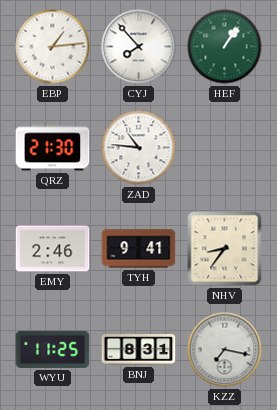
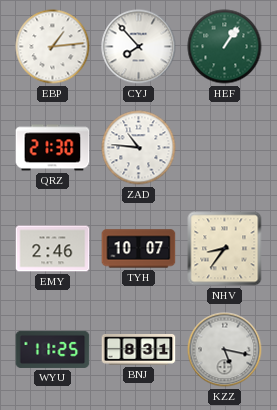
TYH: 9:41 -> 10:07 (139, 249)
KZZ: 7:17 -> 5:17 (225, 350)
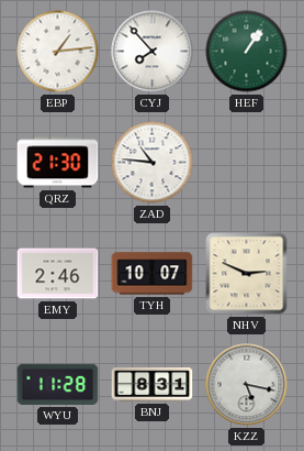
NHV: 8:36 -> 2:49 (247, 274)
WYU: 11:25 -> 11:28 (58, 384)
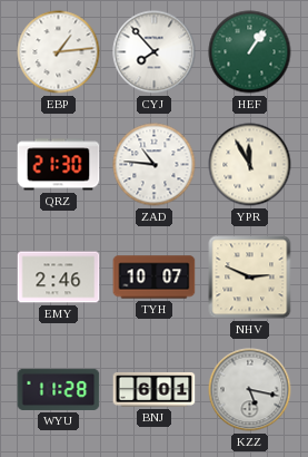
YPR: none -> 11:55 (250, 165)
BNJ: 8:31 -> 6:01 (155, 390)
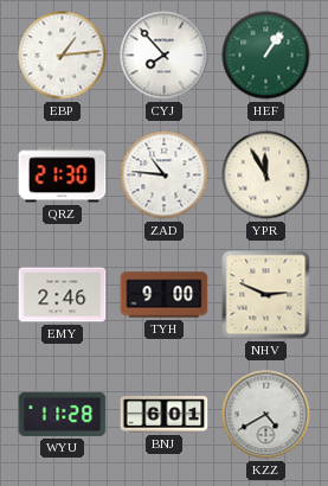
TYH: 10:07 -> 9:00 (165, 295)
KZZ: 5:17 -> 4:40 (266, 415)
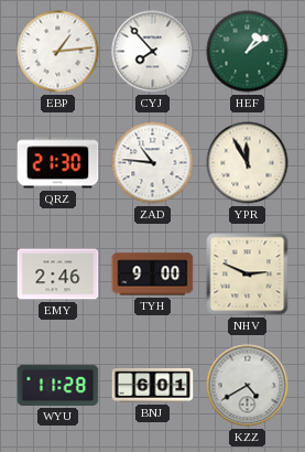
HEF: 1:06 -> 1:09 (248, 52)
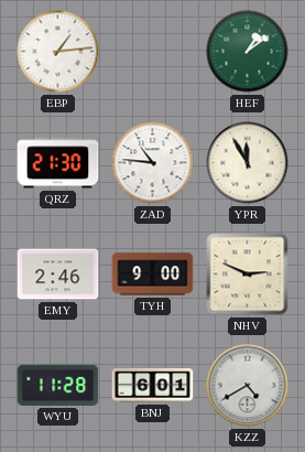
CYJ: 7:53 -> none (153, 52)
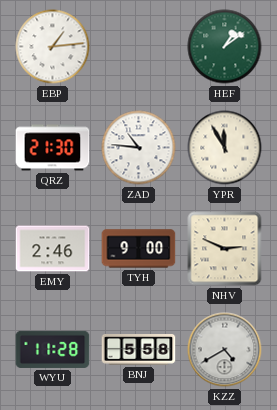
BNJ: 6:01 -> 5:58 (139, 350)
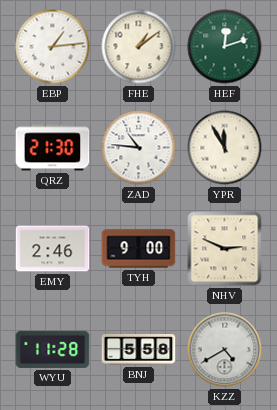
FHE: none -> 1:09 (139, 47)
HEF: 1:09 -> 12:12 (225, 47)
